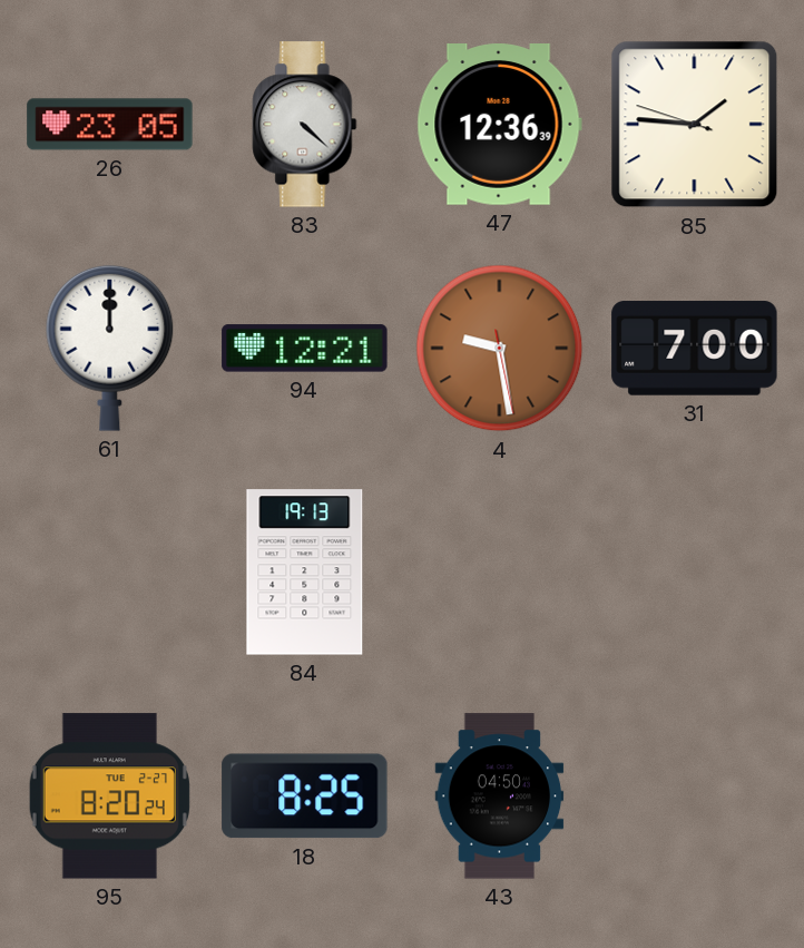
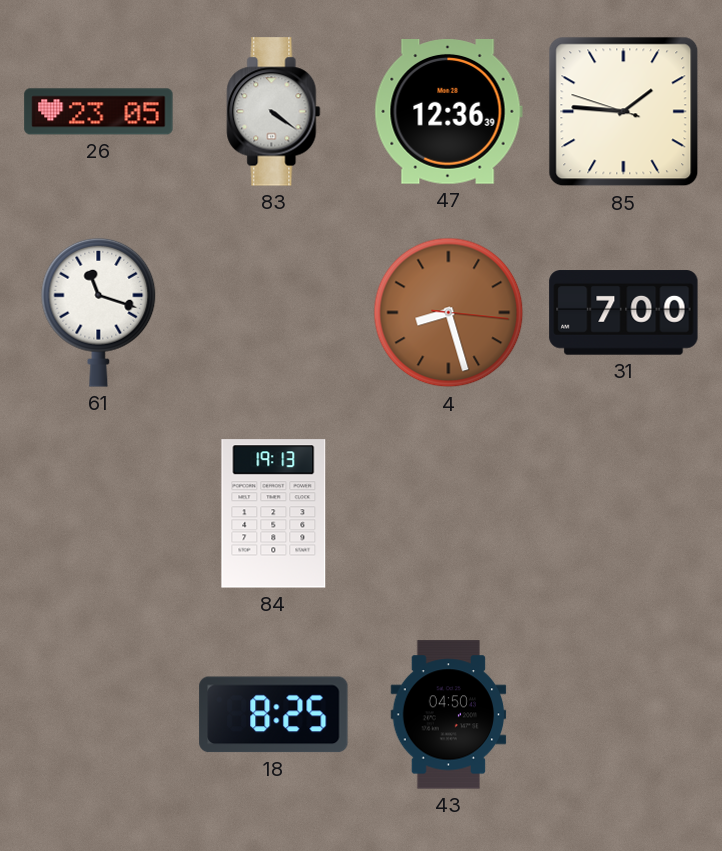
83: 4:22 -> 4:21 (274, 112)
61: 12:00 -> 11:18 (99, 312)
94: 12:21 -> none (305, 349)
4: 9:28 -> 8:27 (449, 313)
95: 8:20 -> none (109, 796)
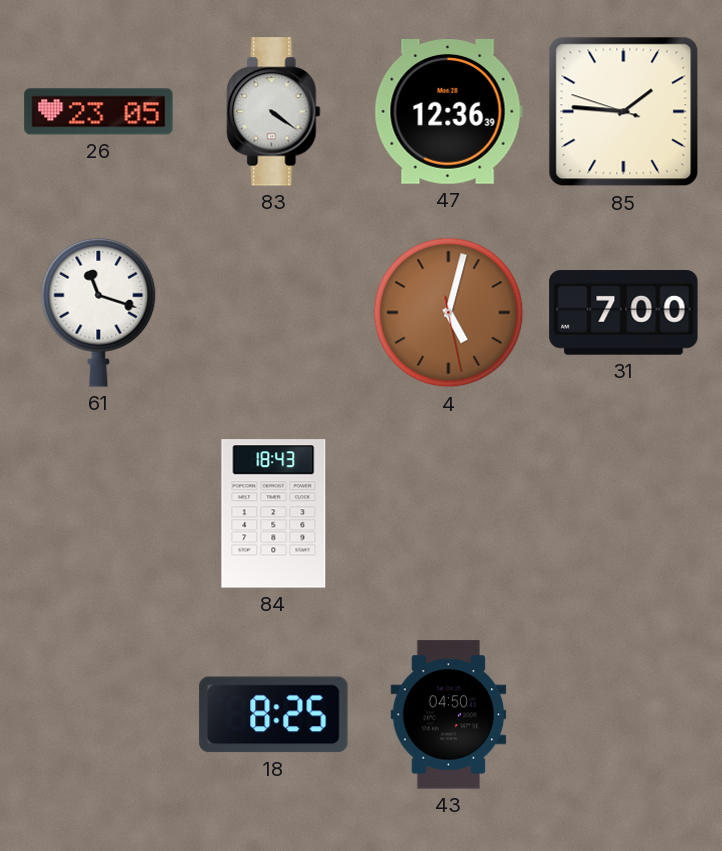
4: 8:27 -> 5:02 (449, 313)
84: 19:13 -> 18:43 (274, 514)
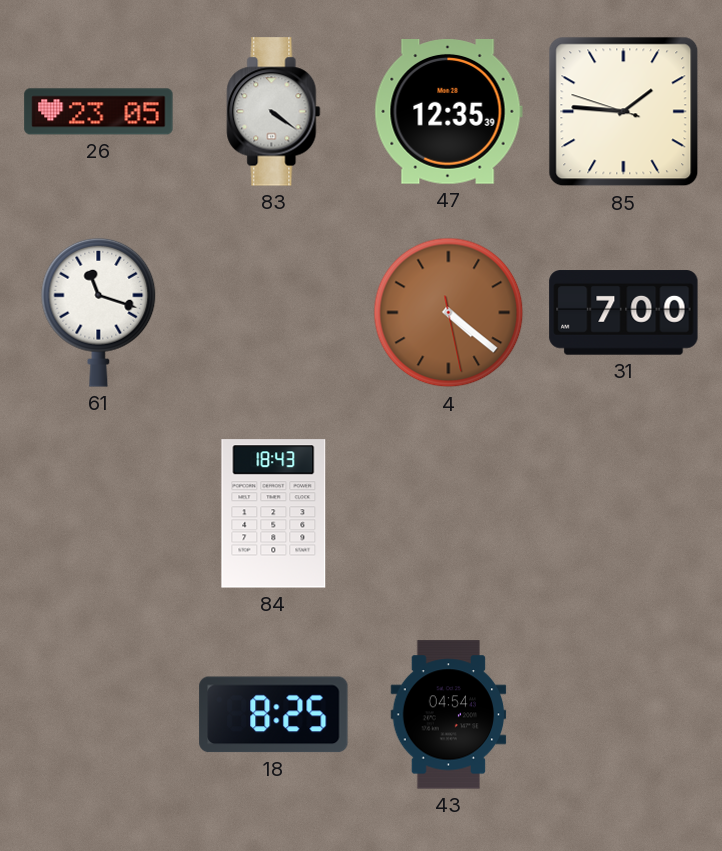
47: 12:36 -> 12:35 (448, 112)
4: 5:02 -> 4:21 (449, 313)
43: 04:50 -> 04:54 (449, 715)
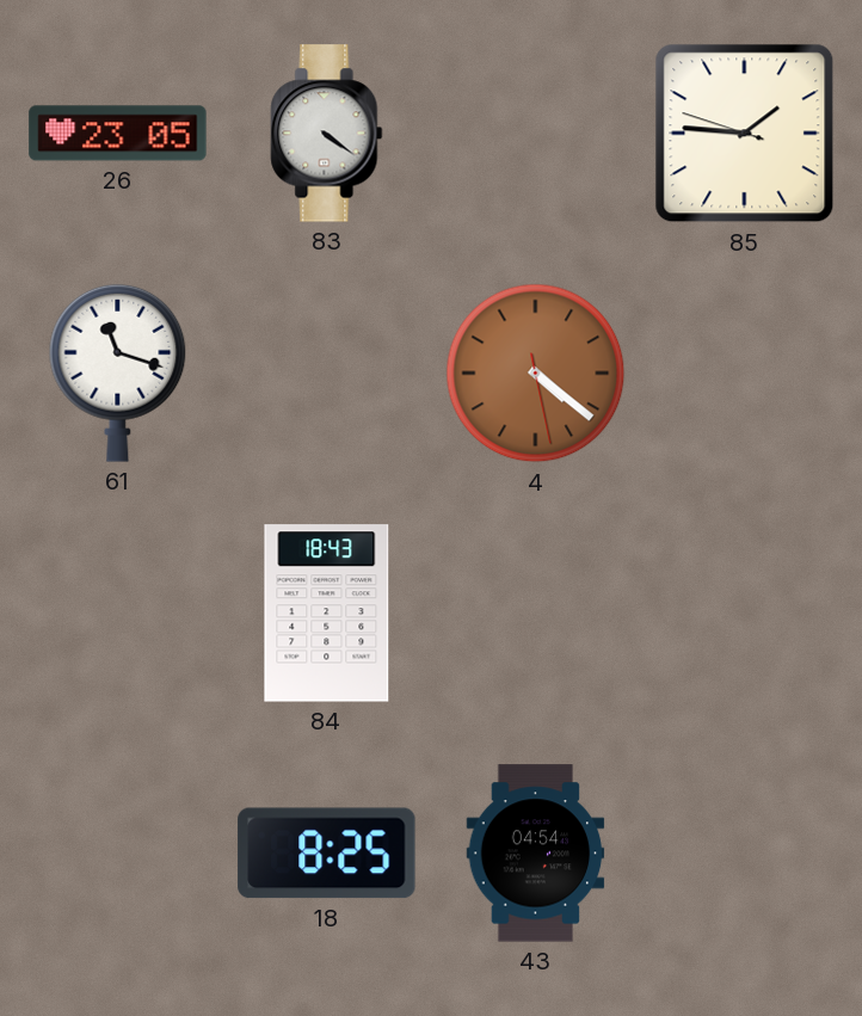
47: 12:35 -> none (448, 112)
31: 7:00 -> none (624, 313)
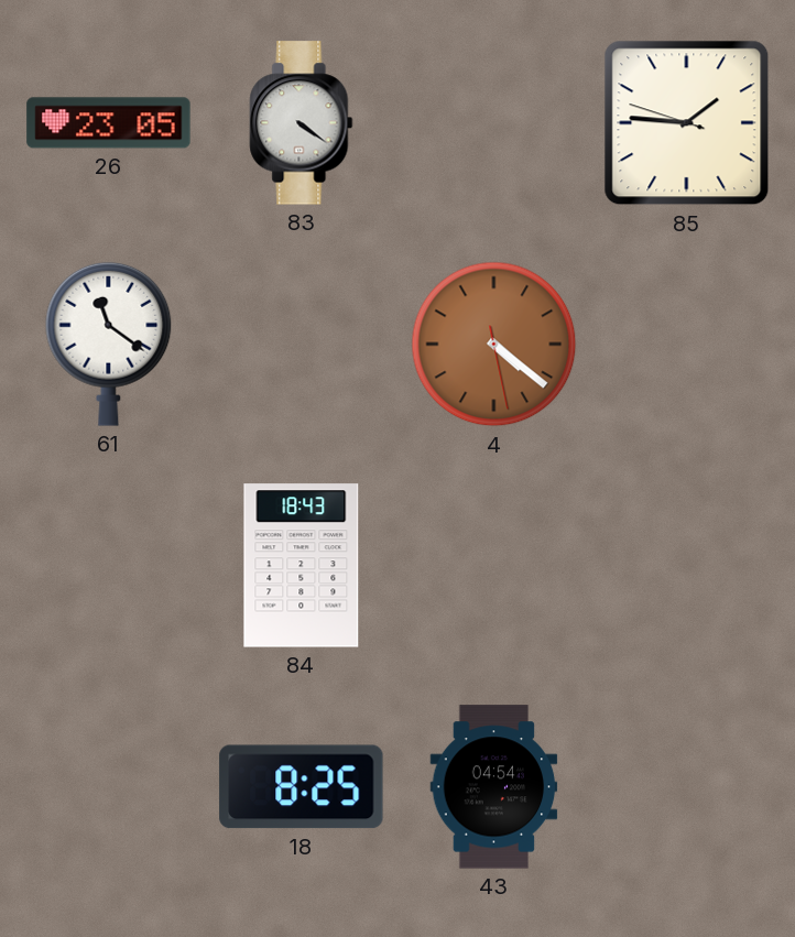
61: 11:18 -> 11:21 (109, 344)
